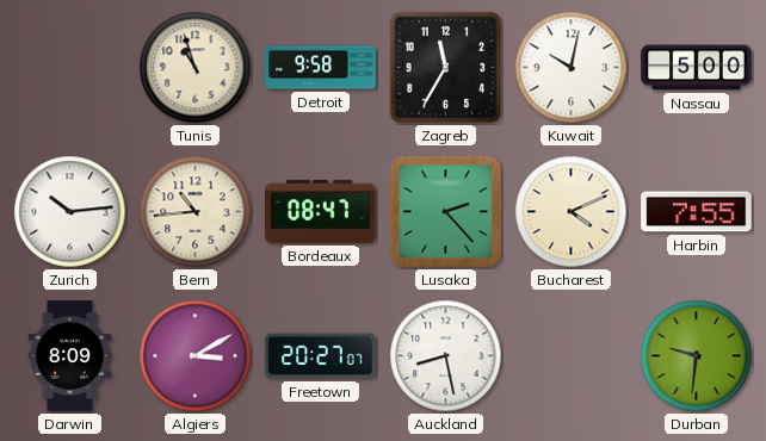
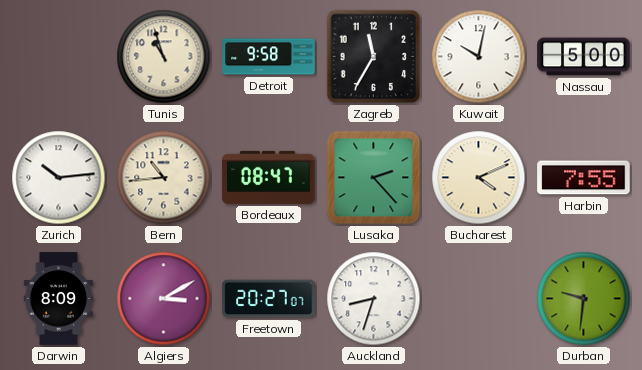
Auckland: 8:28 -> 8:33 (374, 299)
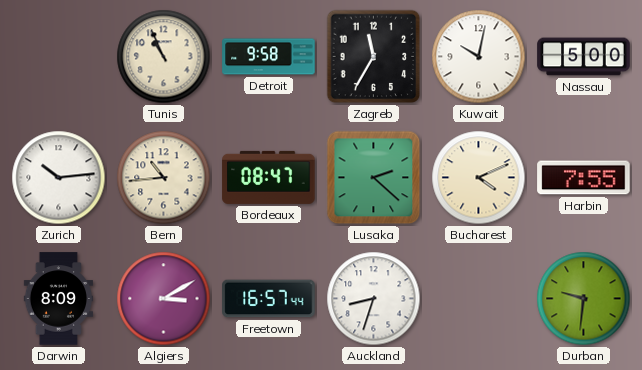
Tunis: 10:57 -> 10:56 (164, 57)
Lusaka: 2:23 -> 2:22 (374, 178)
Freetown: 20:27 -> 16:57 (269, 299)
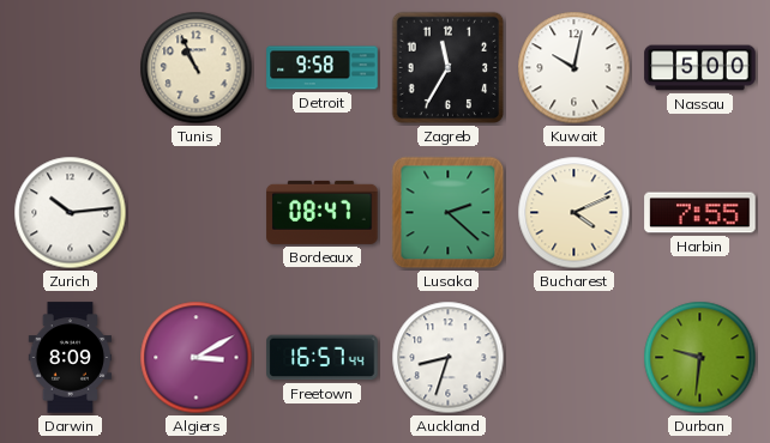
Bern: 10:44 -> none (164, 178)
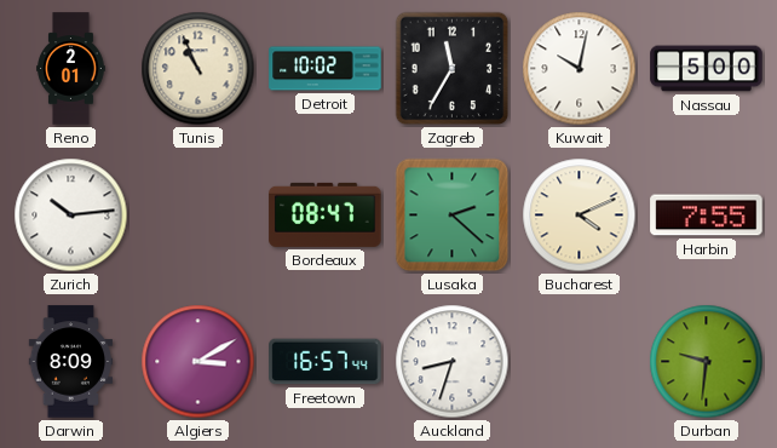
Reno: none -> 2:01 (71, 69)
Detroit: 9:58 -> 10:02 (326, 69)
